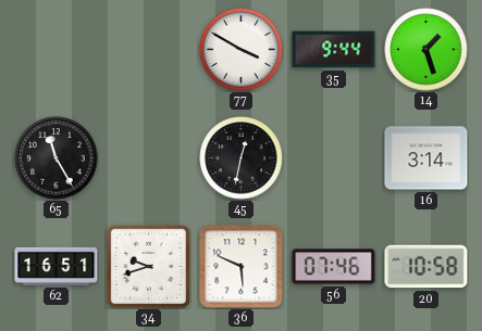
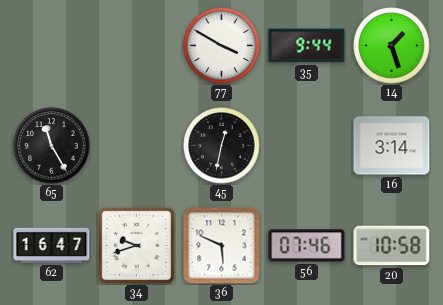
62: 16:51 -> 16:47 (52, 245)
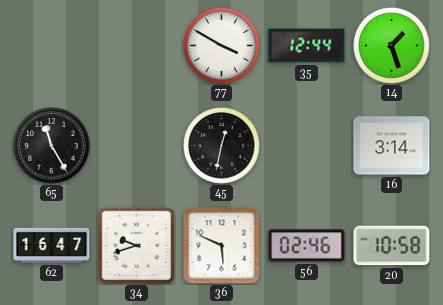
35: 9:44 -> 12:44 (307, 46)
56: 07:46 -> 02:46 (307, 246)
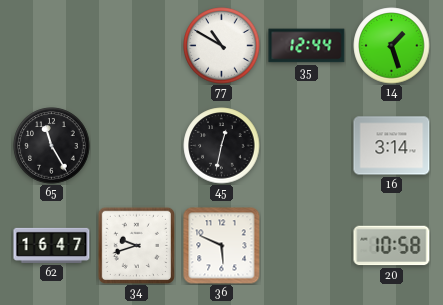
77: 3:50 -> 10:50 (222, 46)
56: 02:46 -> none (307, 246)
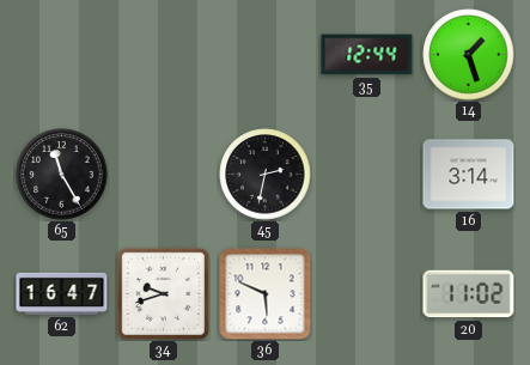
77: 10:50 -> none (222, 46)
45: 12:32 -> 2:32 (266, 175)
20: 10:58 -> 11:02 (469, 294)
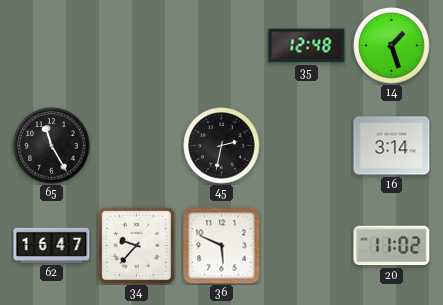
35: 12:44 -> 12:48 (307, 46)
34: 9:42 -> 9:37 (136, 245)
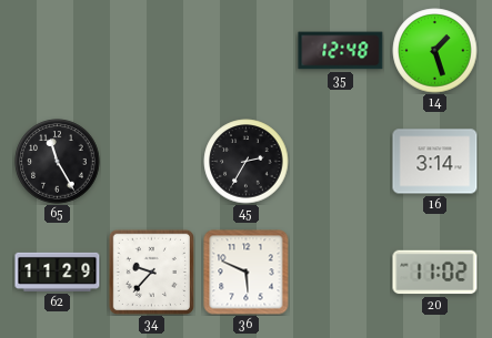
45: 2:32 -> 2:35 (247, 162)
62: 16:47 -> 11:29 (58, 272)
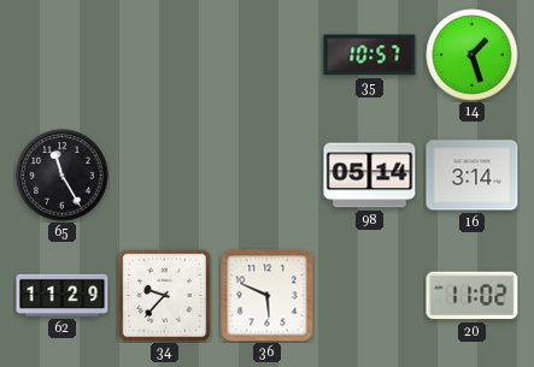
35: 12:48 -> 10:57 (370, 55)
45: 2:35 -> none (247, 162)
98: none -> 05:14 (370, 176)
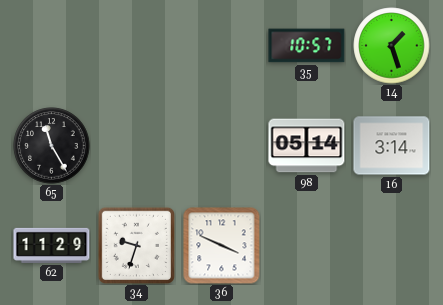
34: 9:37 -> 9:33 (136, 245)
36: 5:49 -> 3:49 (222, 246)
20: 11:02 -> none (473, 296)
